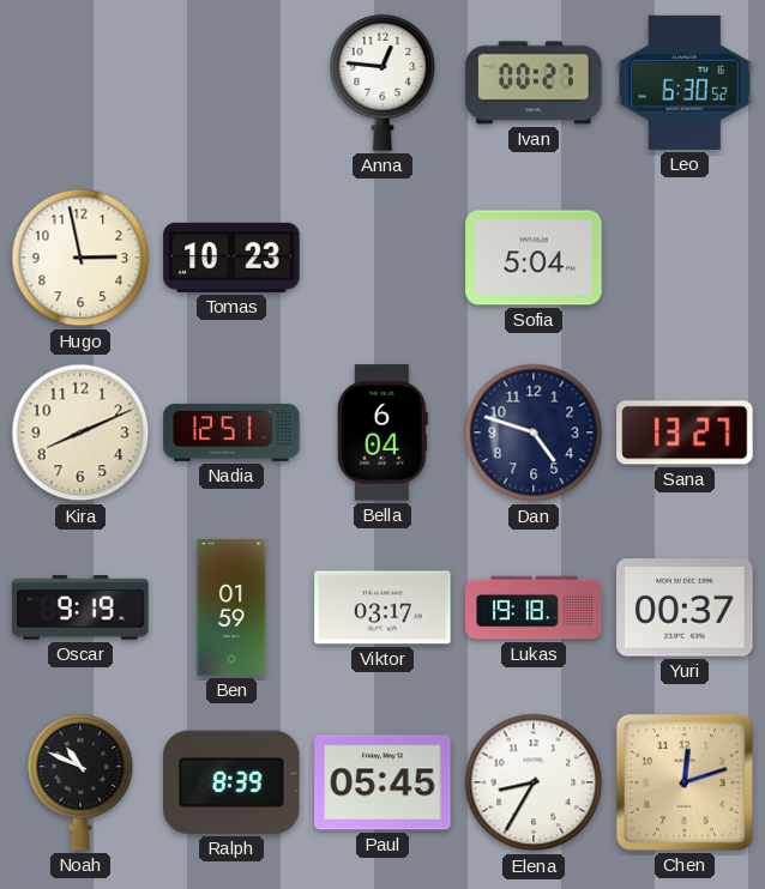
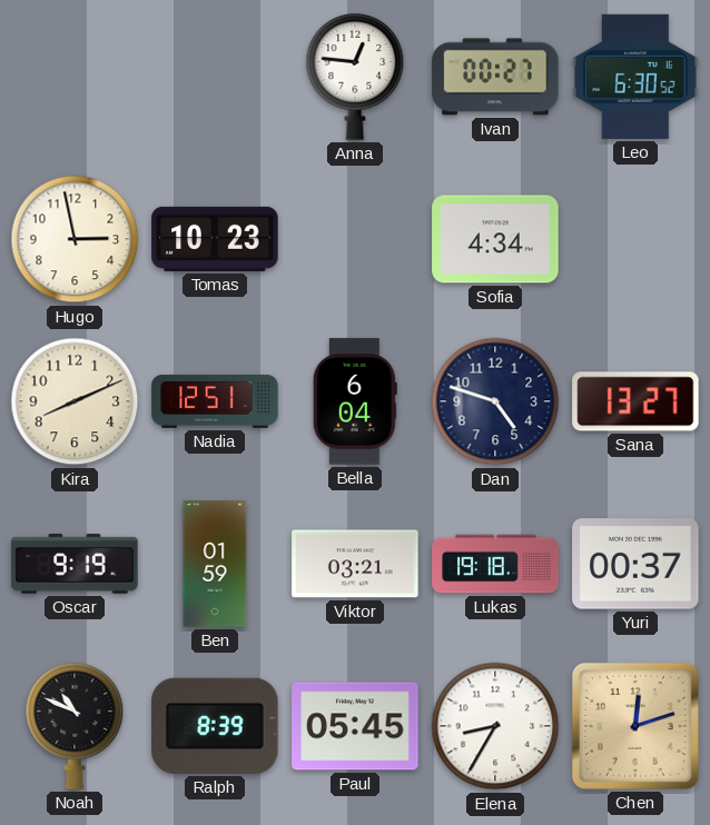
Sofia: 5:04 -> 4:34 (495, 239)
Viktor: 03:17 -> 03:21 (355, 564)
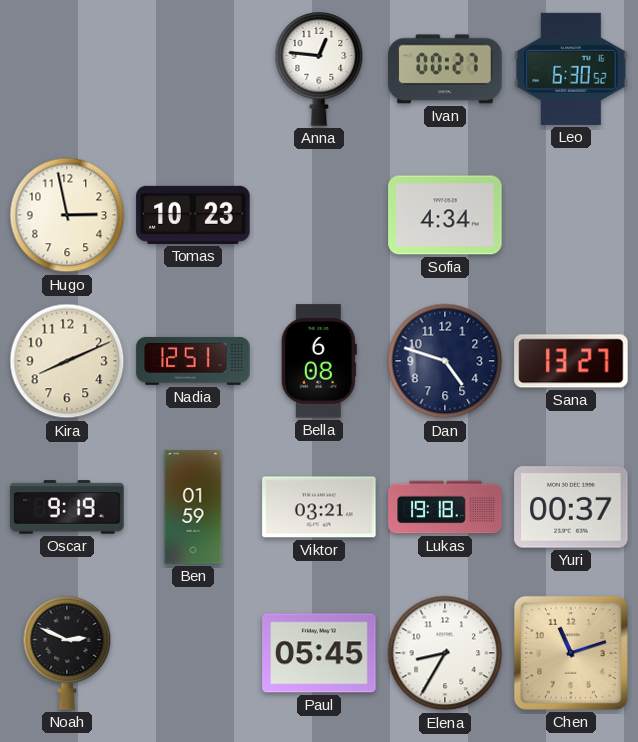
Bella: 6:04 -> 6:08 (319, 361)
Noah: 10:49 -> 2:49 (67, 654)
Ralph: 8:39 -> none (215, 726)
Chen: 12:12 -> 11:12 (571, 653)
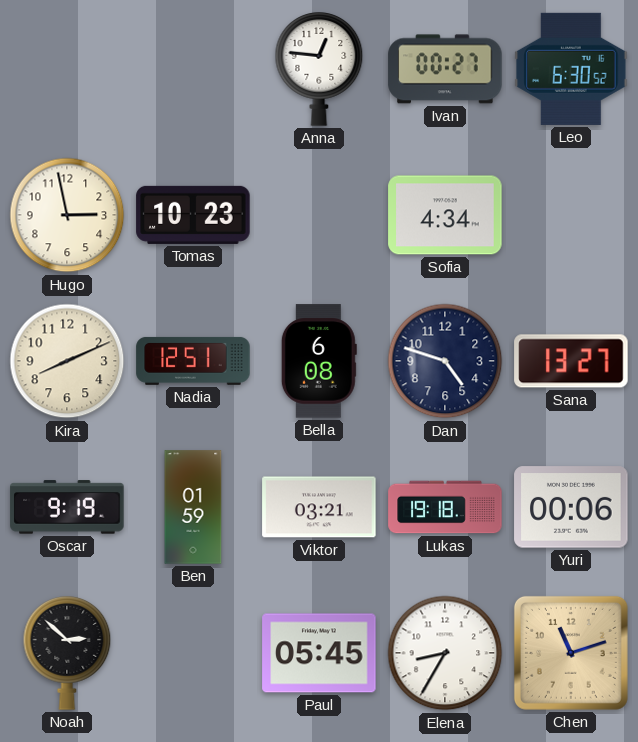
Yuri: 00:37 -> 00:06 (571, 507)
Noah: 2:49 -> 2:52 (67, 654)
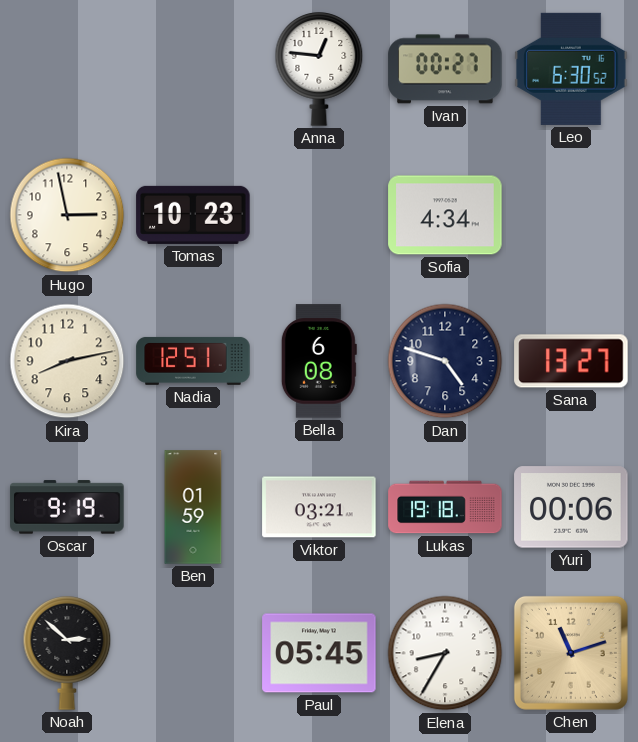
Kira: 8:11 -> 8:13 (67, 361)
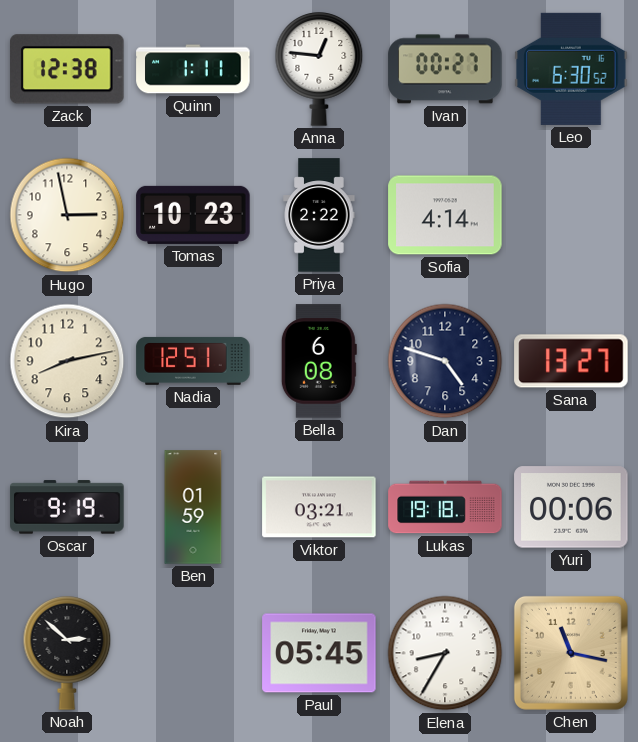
Zack: none -> 12:38 (67, 69)
Quinn: none -> 1:11 (193, 69)
Priya: none -> 2:22 (319, 215)
Sofia: 4:34 -> 4:14 (445, 215)
Chen: 11:12 -> 11:17 (571, 653)
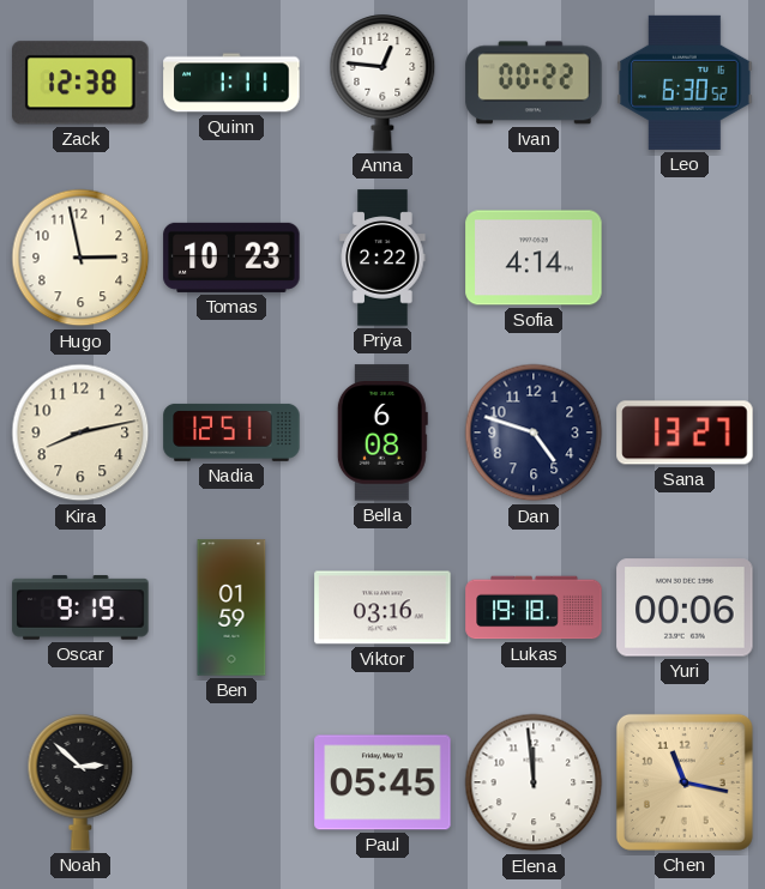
Ivan: 00:27 -> 00:22 (534, 83)
Viktor: 03:21 -> 03:16 (382, 607)
Elena: 8:35 -> 11:59 (534, 782)
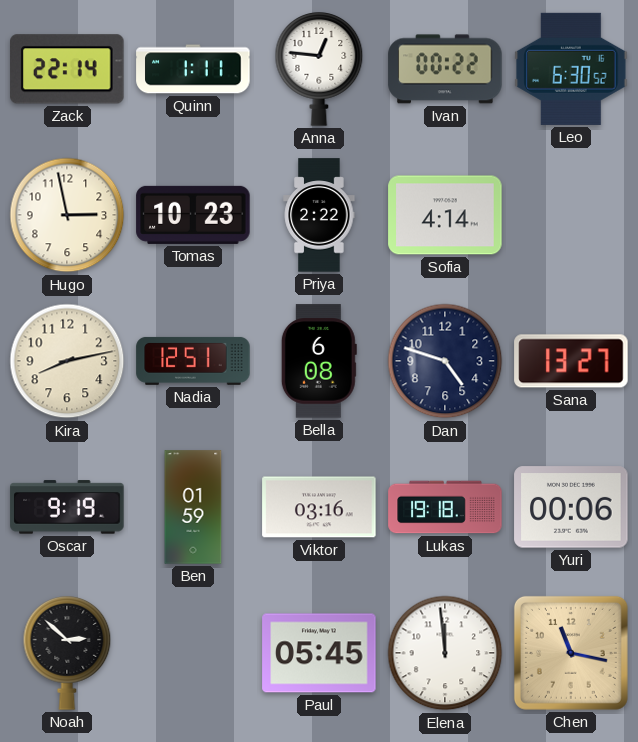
Zack: 12:38 -> 22:14 (67, 69)
